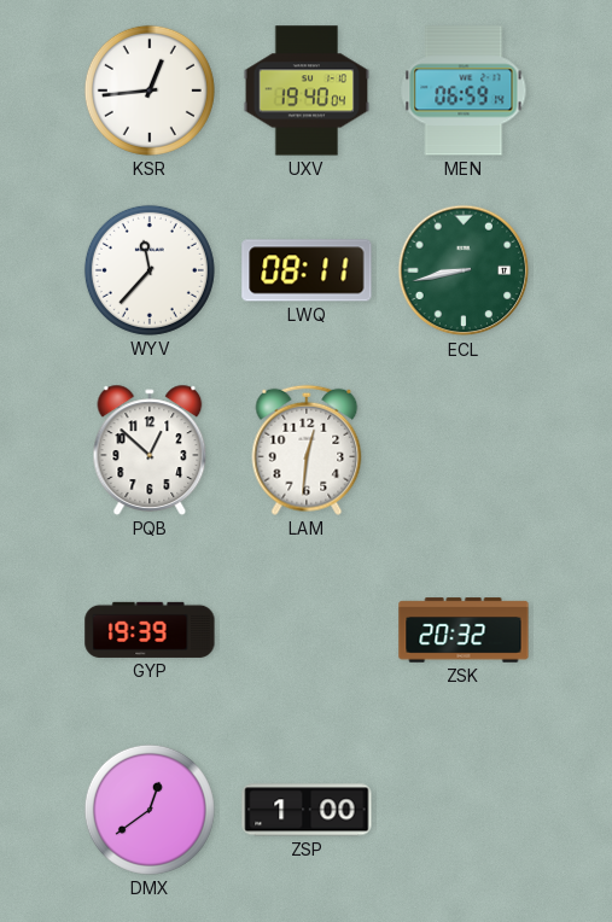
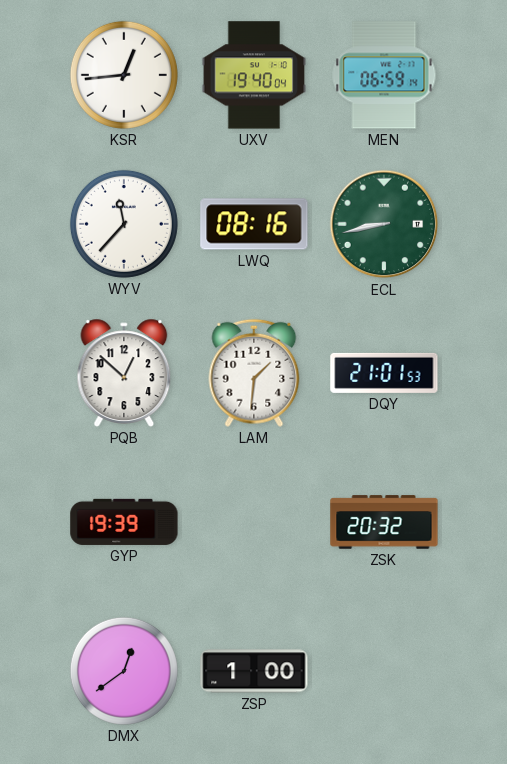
LWQ: 08:11 -> 08:16 (254, 224)
LAM: 12:31 -> 1:31 (254, 373)
DQY: none -> 21:01 (384, 373)
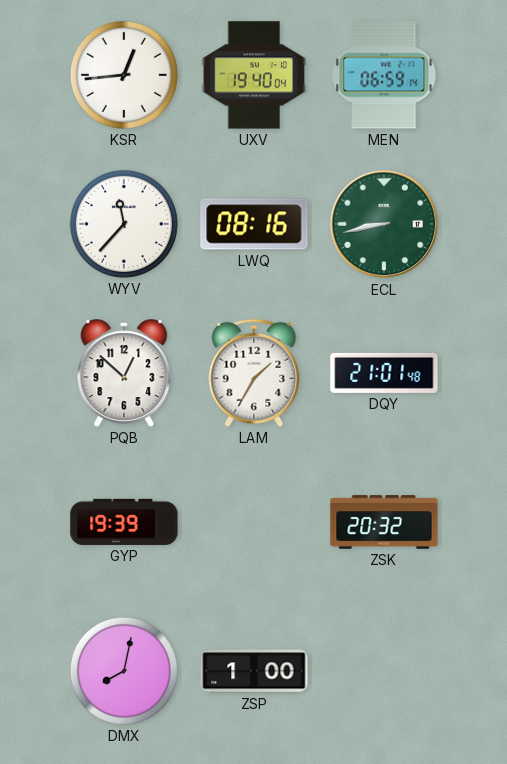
LAM: 1:31 -> 1:35 (254, 373)
DQY: 21:01:53 -> 21:01:48 (384, 373)
DMX: 12:39 -> 8:02 (124, 671)
